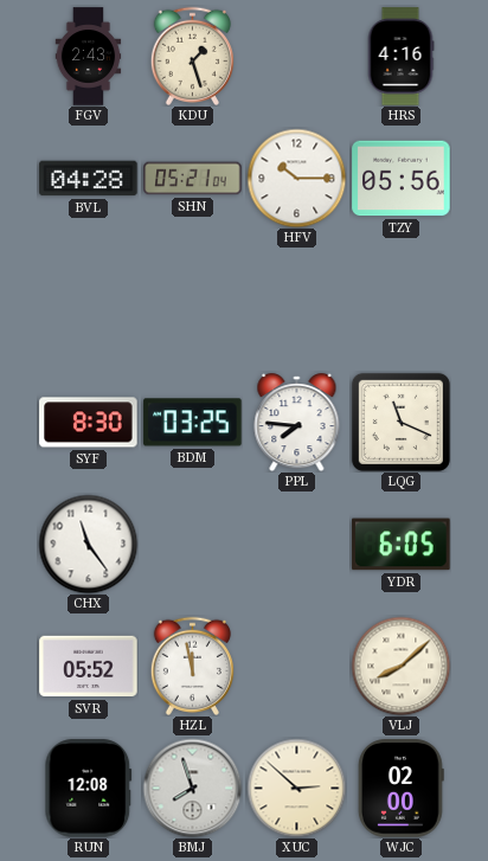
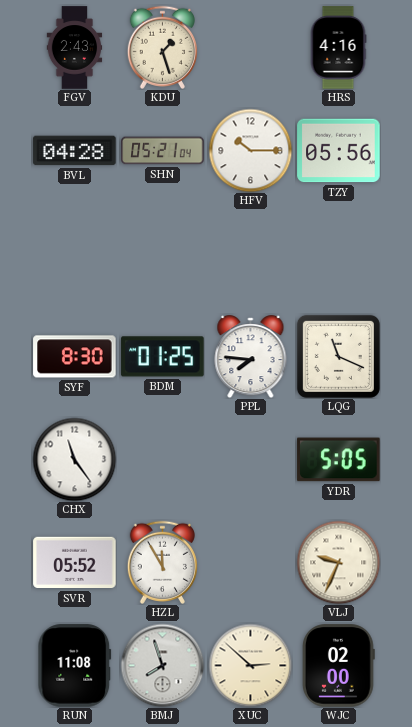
BDM: 03:25 -> 01:25 (163, 357)
YDR: 6:05 -> 5:05 (339, 460)
HZL: 11:58 -> 11:55 (162, 562)
VLJ: 8:08 -> 9:34 (338, 562)
RUN: 12:08 -> 11:08 (75, 666)
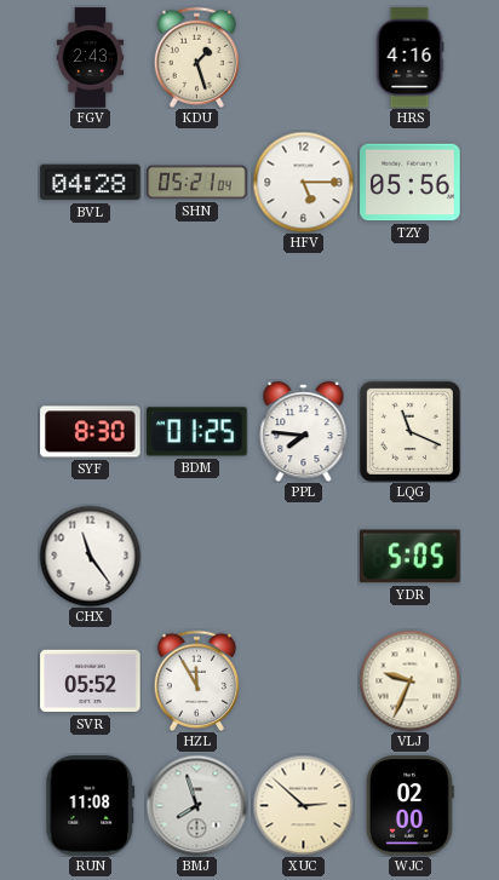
HFV: 10:15 -> 5:15 (303, 182)
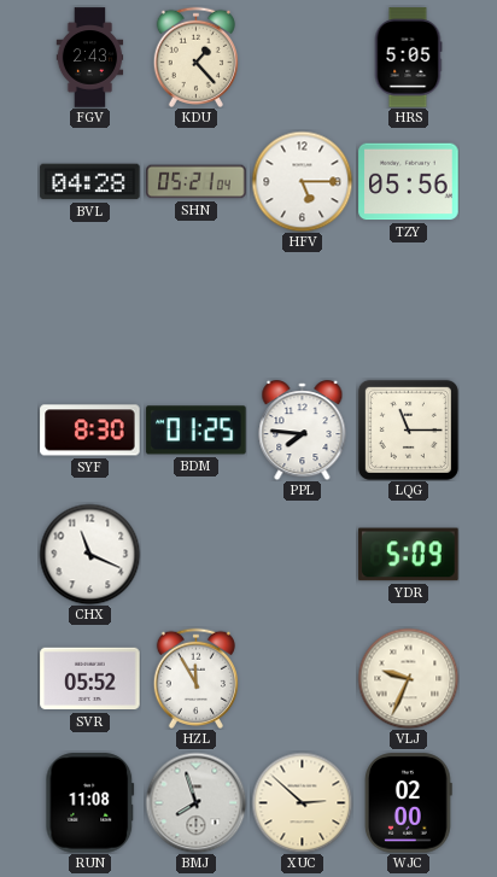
KDU: 1:27 -> 1:23 (195, 57)
HRS: 4:16 -> 5:05 (408, 58)
LQG: 11:19 -> 11:15 (408, 429)
CHX: 11:24 -> 11:19 (89, 554)
YDR: 5:05 -> 5:09 (409, 555)
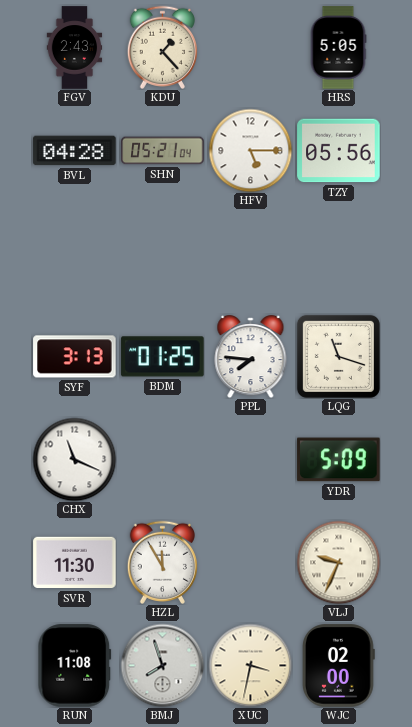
SYF: 8:30 -> 3:13 (75, 357)
LQG: 11:15 -> 11:18 (338, 356)
SVR: 05:52 -> 11:30 (75, 563)
XUC: 2:52 -> 3:32 (250, 665)
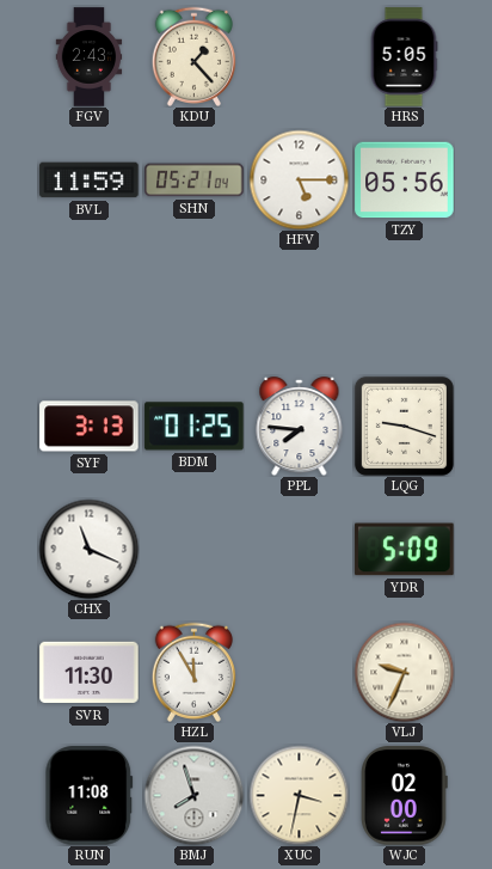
BVL: 04:28 -> 11:59 (90, 180)
LQG: 11:18 -> 9:18 (404, 426)
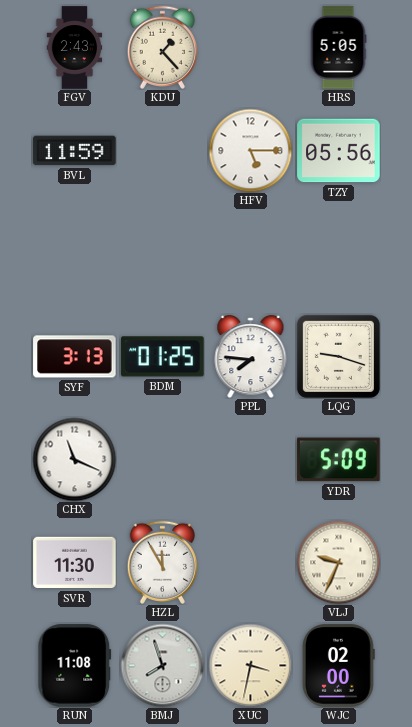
SHN: 05:21 -> none (195, 180)
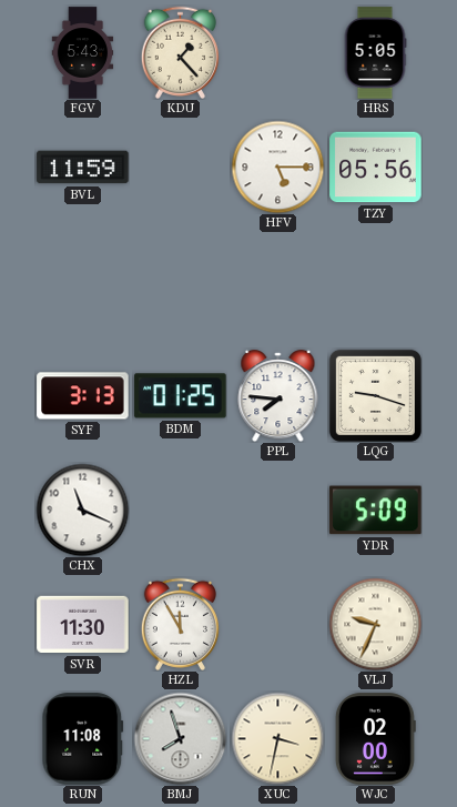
FGV: 2:43 -> 5:43 (83, 53)
